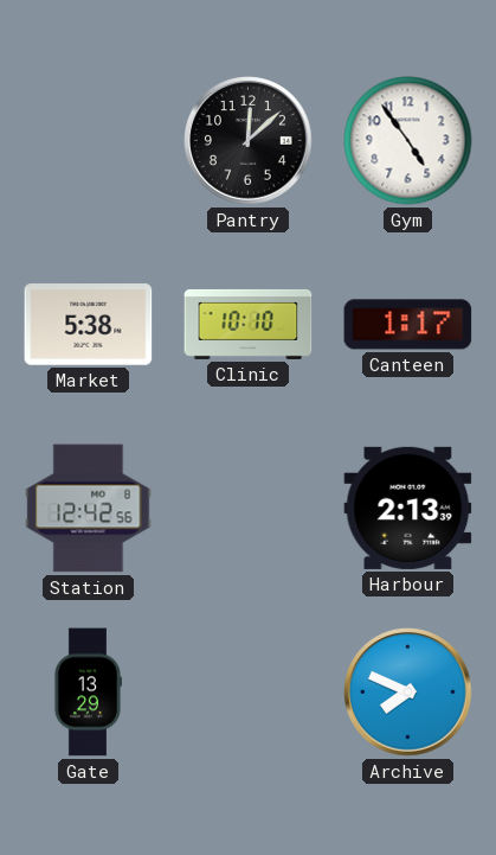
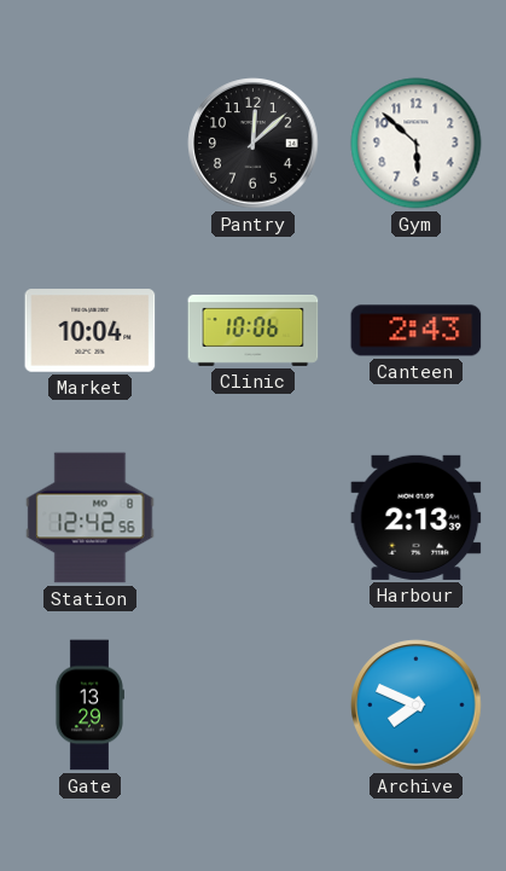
Gym: 4:54 -> 5:52 (417, 144)
Market: 5:38 -> 10:04 (91, 331)
Clinic: 10:10 -> 10:06 (254, 330)
Canteen: 1:17 -> 2:43 (417, 331)
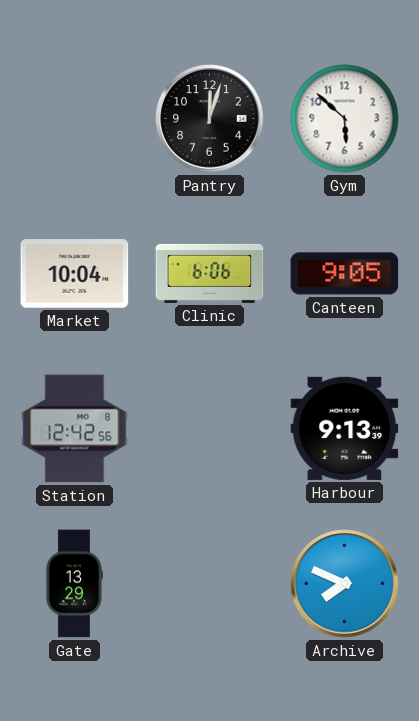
Pantry: 12:08 -> 12:03 (210, 119)
Clinic: 10:06 -> 6:06 (210, 273)
Canteen: 2:43 -> 9:05 (345, 274)
Harbour: 2:13 -> 9:13 (345, 428)
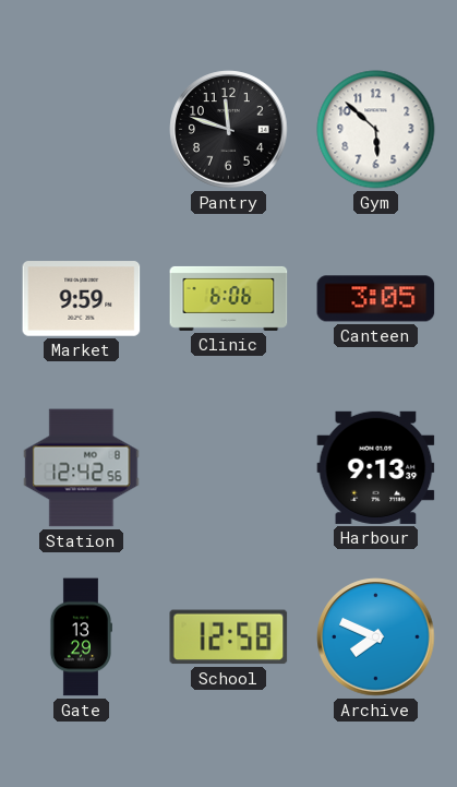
Pantry: 12:03 -> 11:48 (229, 130)
Market: 10:04 -> 9:59 (82, 299)
Canteen: 9:05 -> 3:05 (376, 299)
School: none -> 12:58 (229, 637)
